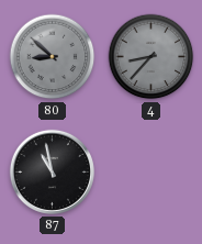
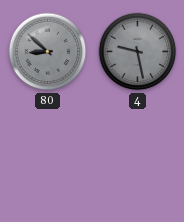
4: 8:37 -> 9:28 (138, 52)
87: 10:58 -> none (52, 171)
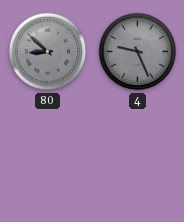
4: 9:28 -> 9:26 (138, 52)
